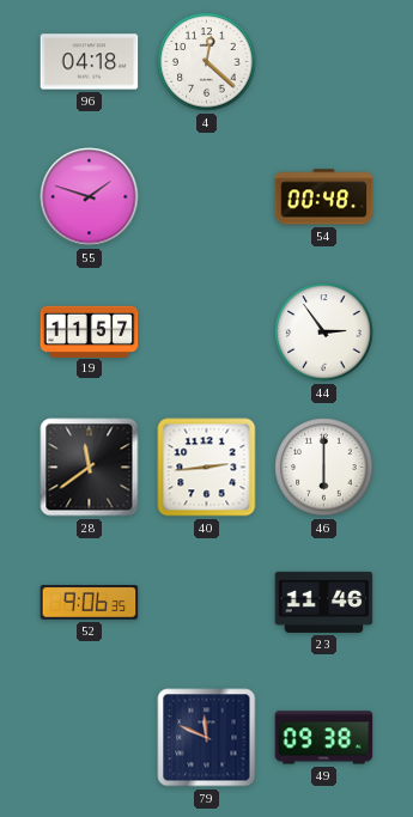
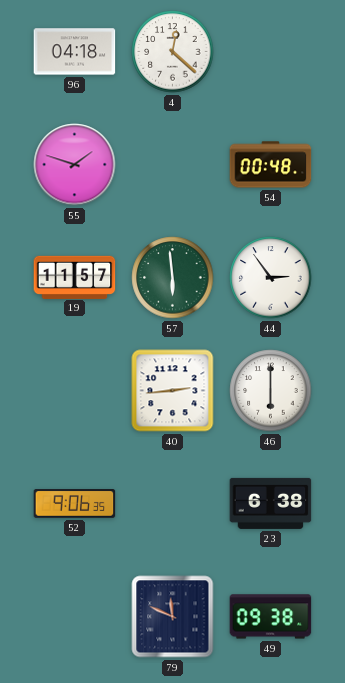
57: none -> 5:59 (173, 278)
28: 11:39 -> none (90, 468)
23: 11:46 -> 6:38 (271, 503)
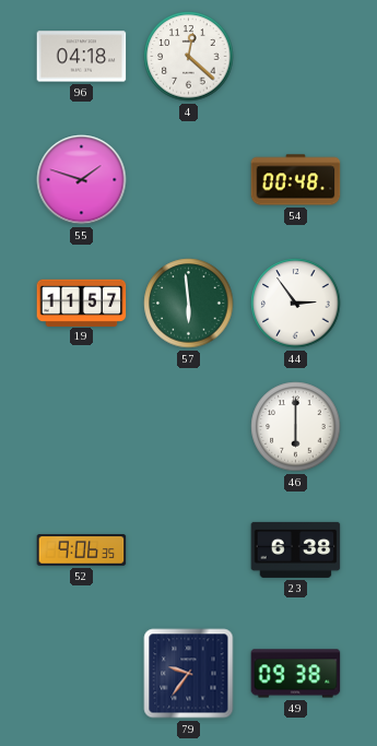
40: 2:44 -> none (173, 391)
79: 11:49 -> 9:36 (189, 674)
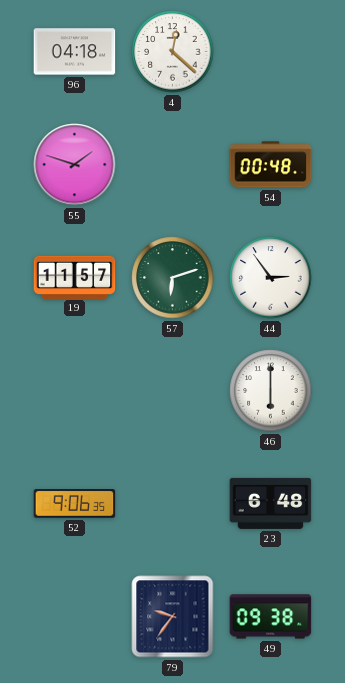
57: 5:59 -> 6:12 (173, 278)
23: 6:38 -> 6:48 (271, 503)
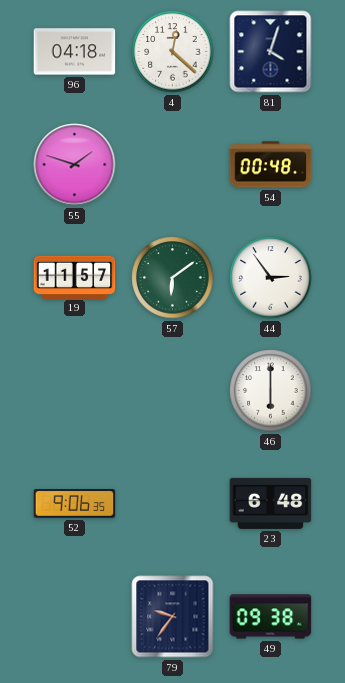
81: none -> 4:03 (271, 52)
57: 6:12 -> 6:09 (173, 278)
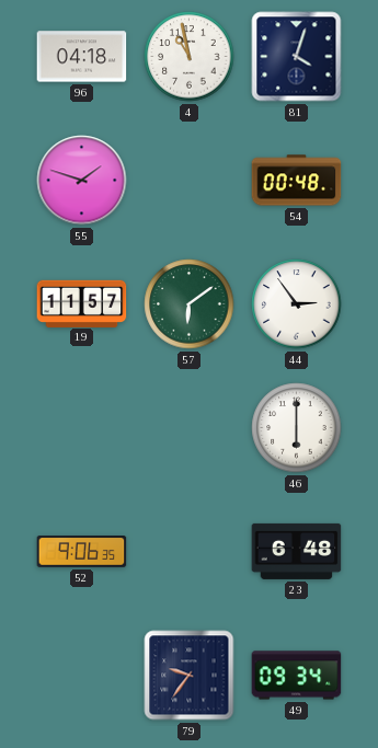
4: 12:22 -> 10:58 (190, 57)
49: 09:38 -> 09:34 (297, 676)
